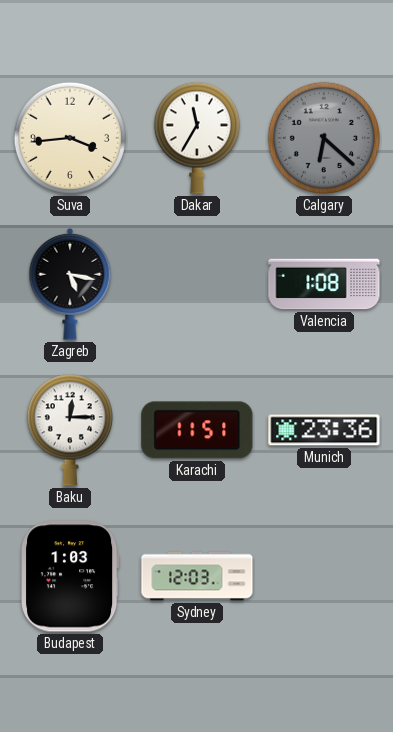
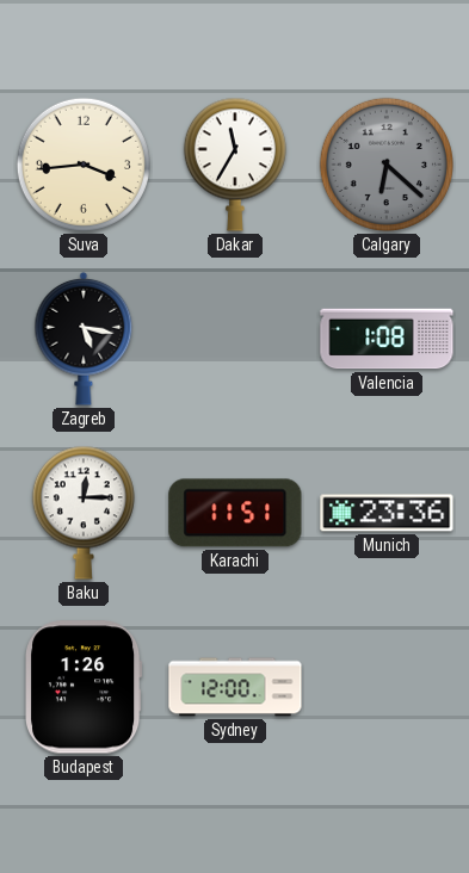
Budapest: 1:03 -> 1:26 (85, 687)
Sydney: 12:03 -> 12:00 (235, 687)
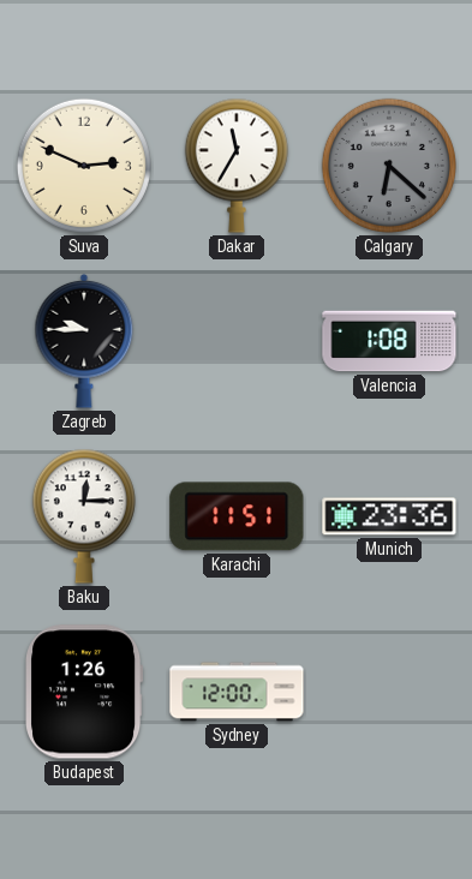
Suva: 3:44 -> 2:49 (84, 166)
Zagreb: 5:17 -> 9:45 (84, 341)
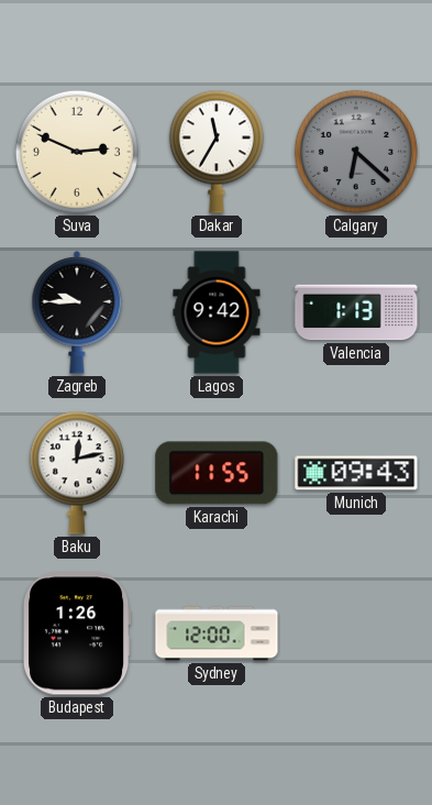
Lagos: none -> 9:42 (217, 312)
Valencia: 1:08 -> 1:13 (356, 312)
Baku: 12:15 -> 12:13 (77, 473)
Karachi: 11:51 -> 11:55 (217, 473)
Munich: 23:36 -> 09:43 (356, 473)
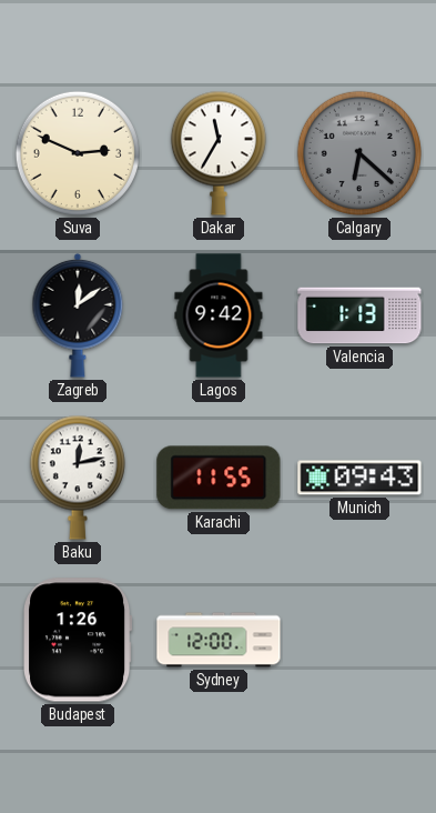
Zagreb: 9:45 -> 12:09 (78, 315)
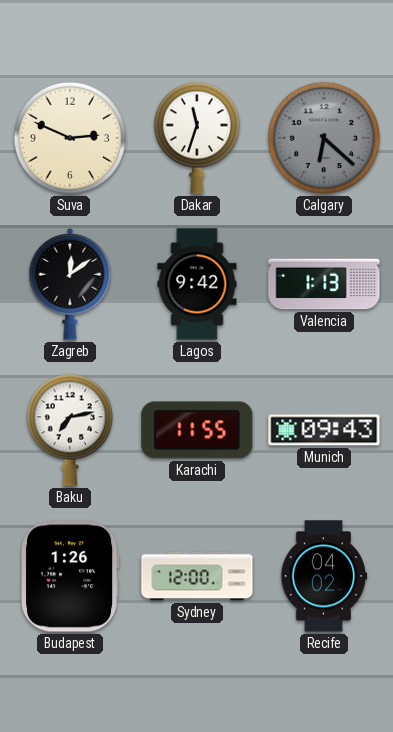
Dakar: 11:35 -> 11:33 (197, 138)
Baku: 12:13 -> 7:13 (70, 430)
Recife: none -> 04:02 (324, 576)
